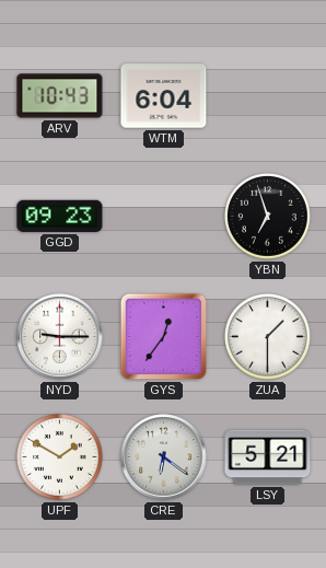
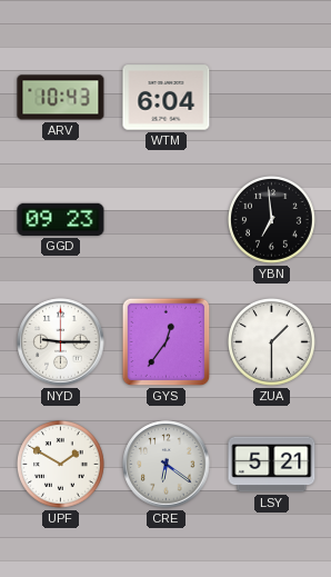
YBN: 6:57 -> 6:59 (272, 220)
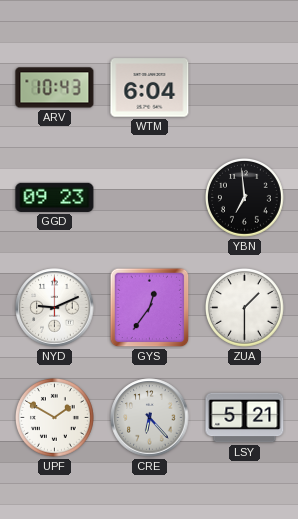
NYD: 9:15 -> 9:11 (55, 308)
CRE: 6:21 -> 6:23 (150, 418)
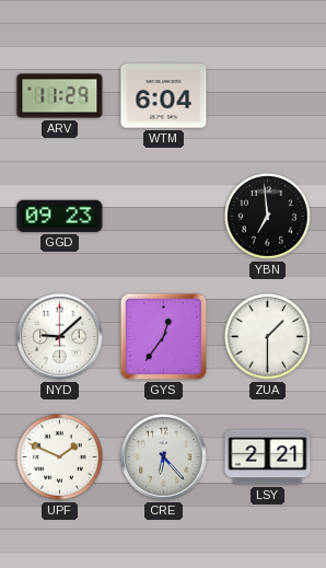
ARV: 10:43 -> 11:29 (60, 96)
NYD: 9:11 -> 9:08 (60, 337)
UPF: 1:50 -> 1:49 (60, 457)
LSY: 5:21 -> 2:21 (268, 457)
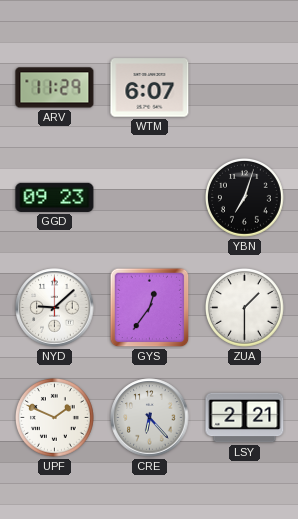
WTM: 6:04 -> 6:07 (150, 88)
YBN: 6:59 -> 7:03 (245, 198)
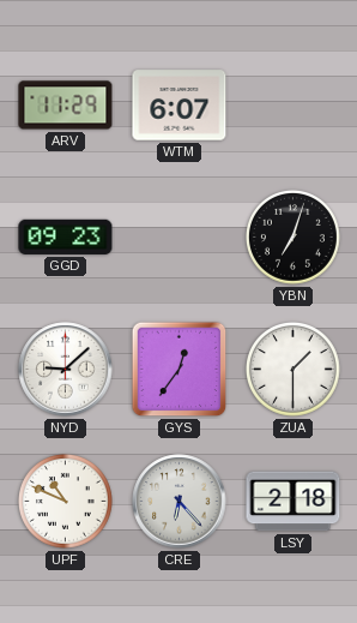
UPF: 1:49 -> 10:49 (66, 502)
LSY: 2:21 -> 2:18 (294, 502)
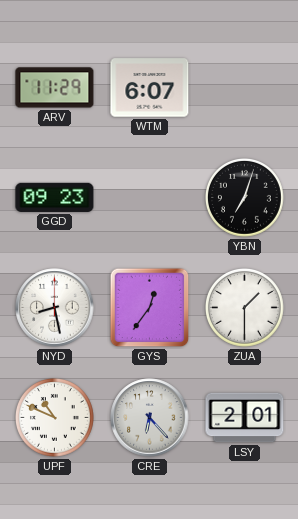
NYD: 9:08 -> 8:28 (55, 308)
LSY: 2:18 -> 2:01 (245, 418)
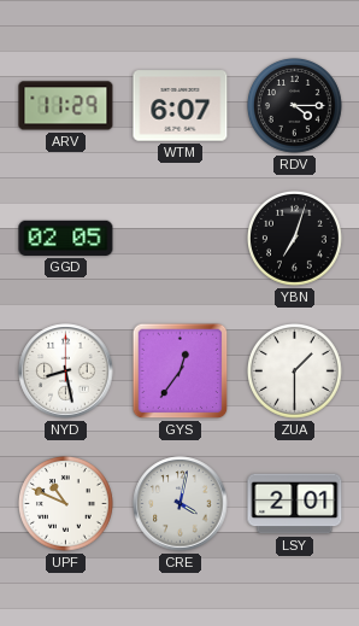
RDV: none -> 4:15 (295, 106)
GGD: 09:23 -> 02:05 (66, 238)
CRE: 6:23 -> 4:02 (181, 504)
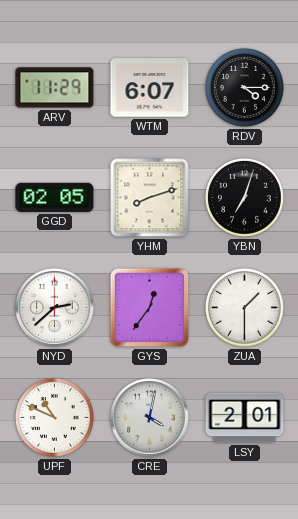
YHM: none -> 8:12 (150, 198)
NYD: 8:28 -> 2:38 (55, 308)
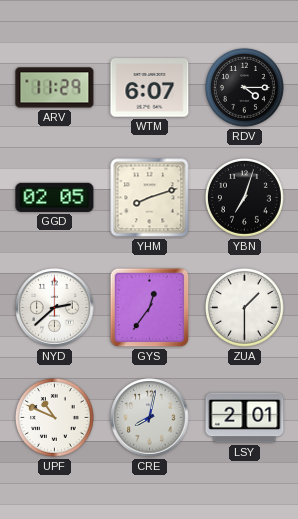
CRE: 4:02 -> 8:02 (150, 418)
